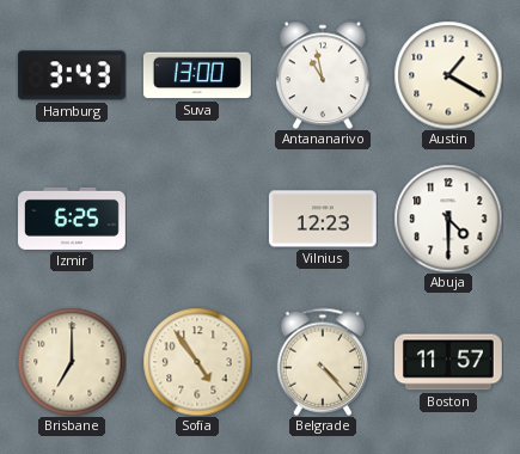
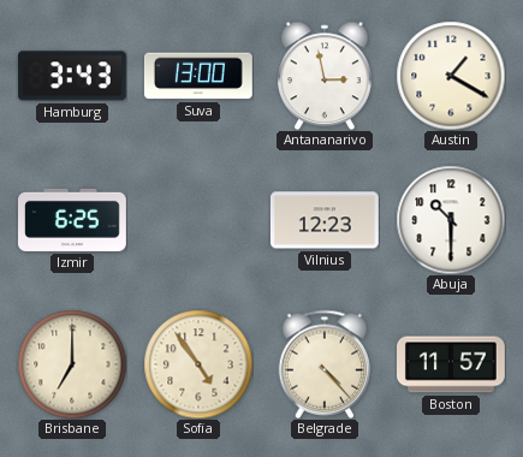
Antananarivo: 10:58 -> 2:58 (326, 76)
Abuja: 4:30 -> 10:30 (451, 220)
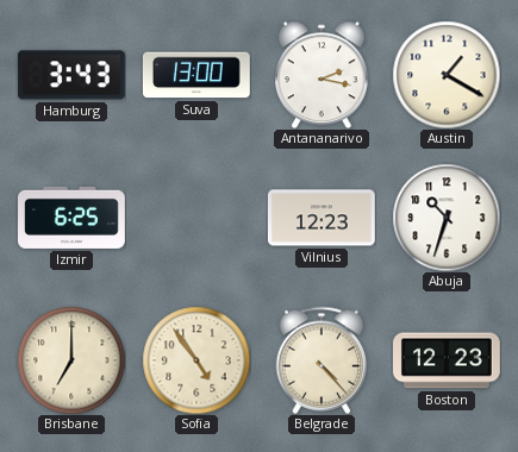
Antananarivo: 2:58 -> 2:17 (323, 75)
Abuja: 10:30 -> 10:33 (447, 218)
Boston: 11:57 -> 12:23 (448, 360)
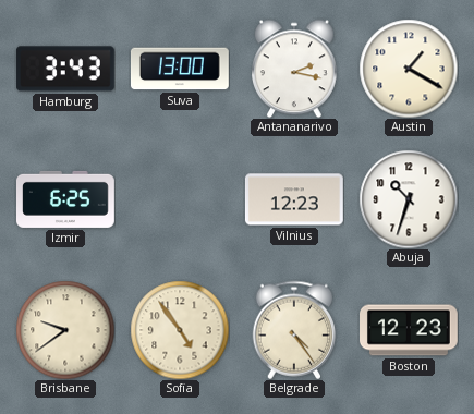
Brisbane: 7:00 -> 9:39 (65, 330)
Belgrade: 4:23 -> 4:24 (294, 330)
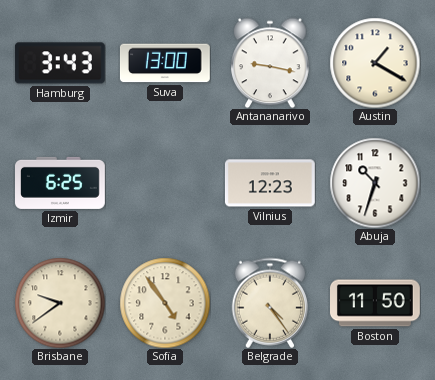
Antananarivo: 2:17 -> 9:17 (271, 63)
Boston: 12:23 -> 11:50 (376, 303)
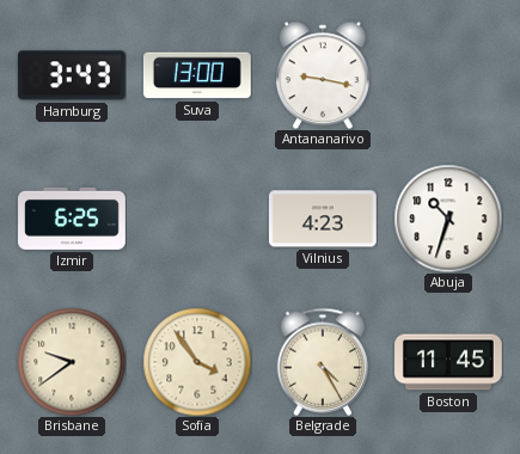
Austin: 1:20 -> none (375, 63)
Vilnius: 12:23 -> 4:23 (323, 219)
Sofia: 4:54 -> 3:54 (197, 362)
Belgrade: 4:24 -> 4:25 (323, 362)
Boston: 11:50 -> 11:45 (449, 362)
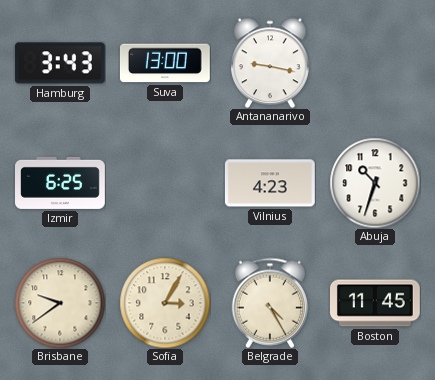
Sofia: 3:54 -> 3:05 (165, 303)
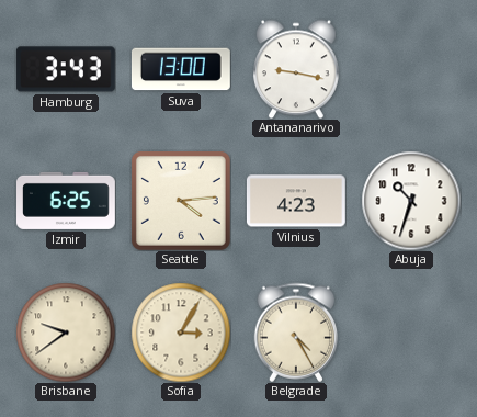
Seattle: none -> 4:14 (181, 201)
Boston: 11:45 -> none (376, 303)
